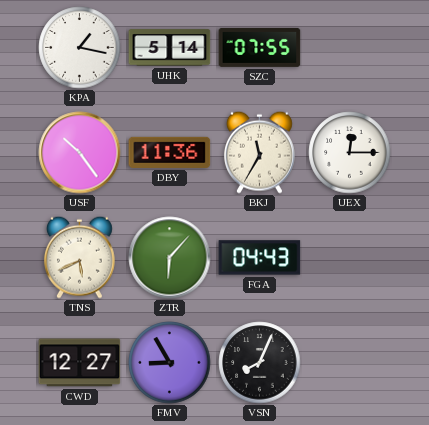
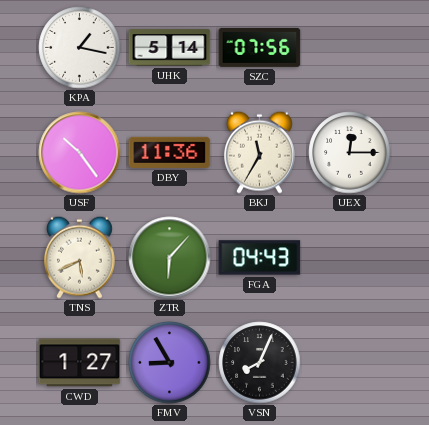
SZC: 07:55 -> 07:56 (260, 47)
CWD: 12:27 -> 1:27 (80, 363)
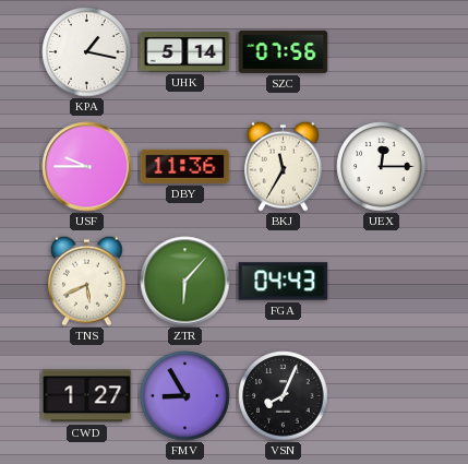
USF: 10:24 -> 9:45 (87, 167)
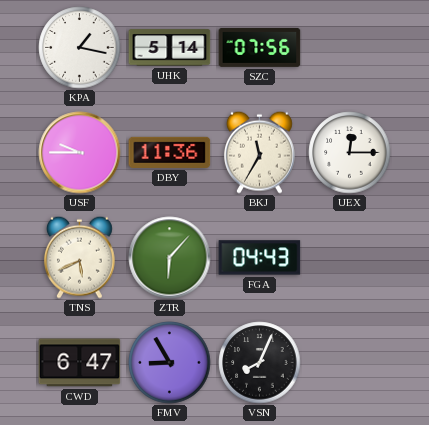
CWD: 1:27 -> 6:47 (80, 363)
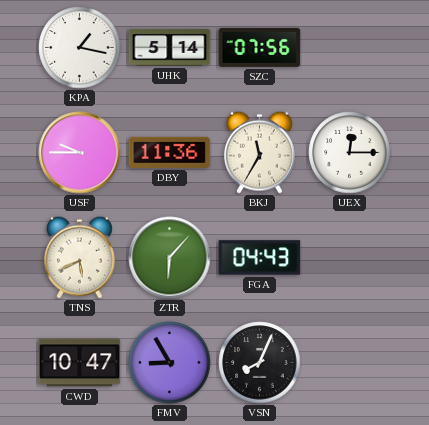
CWD: 6:47 -> 10:47 (80, 363)
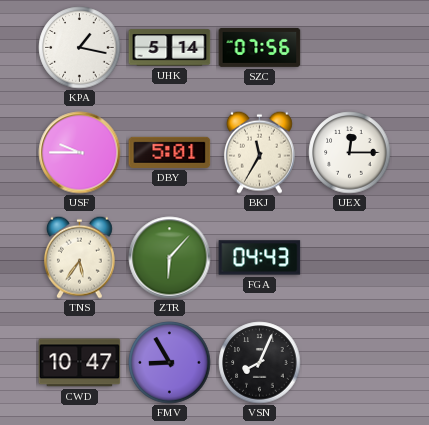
DBY: 11:36 -> 5:01 (170, 152)
TNS: 5:41 -> 5:36 (79, 257)
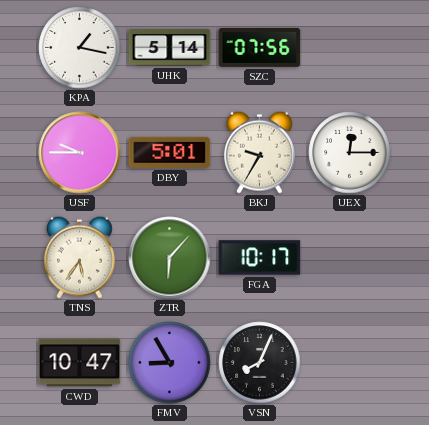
BKJ: 11:35 -> 9:35 (259, 152)
FGA: 04:43 -> 10:17 (260, 258)
